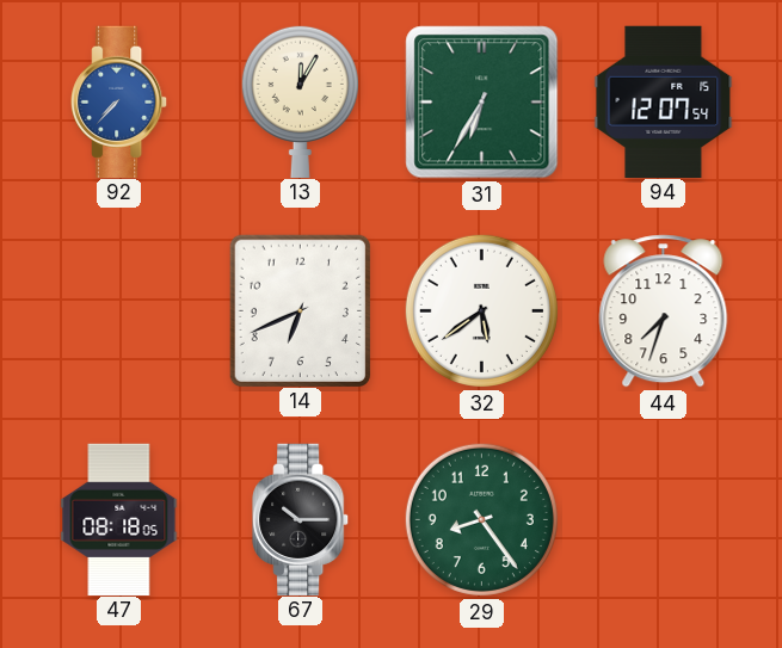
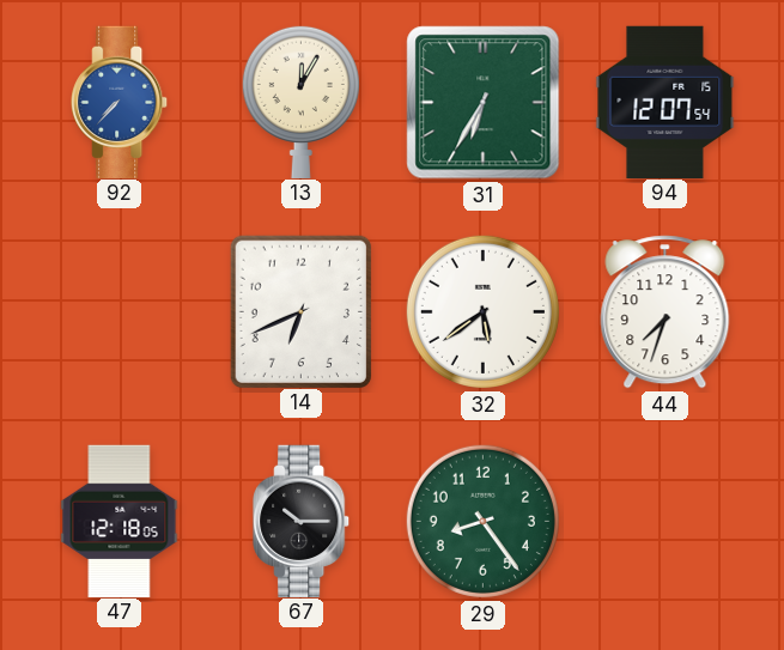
47: 08:18 -> 12:18 (120, 521)
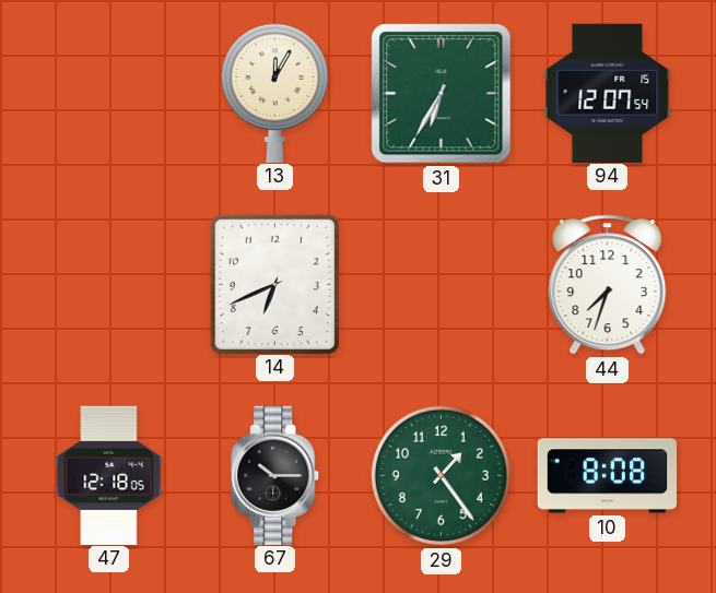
92: 7:37 -> none (120, 102)
32: 5:39 -> none (482, 311)
29: 8:24 -> 1:24 (441, 475)
10: none -> 8:08 (607, 476)
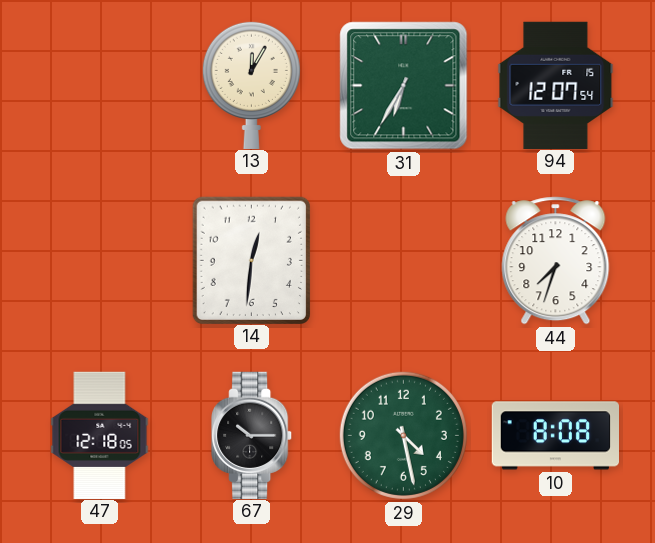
14: 6:41 -> 12:31 (251, 260)
29: 1:24 -> 4:28 (403, 435)
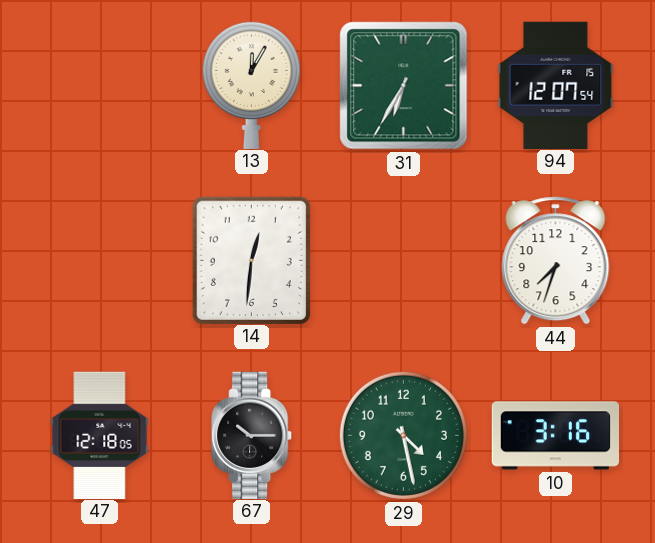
10: 8:08 -> 3:16 (555, 436)
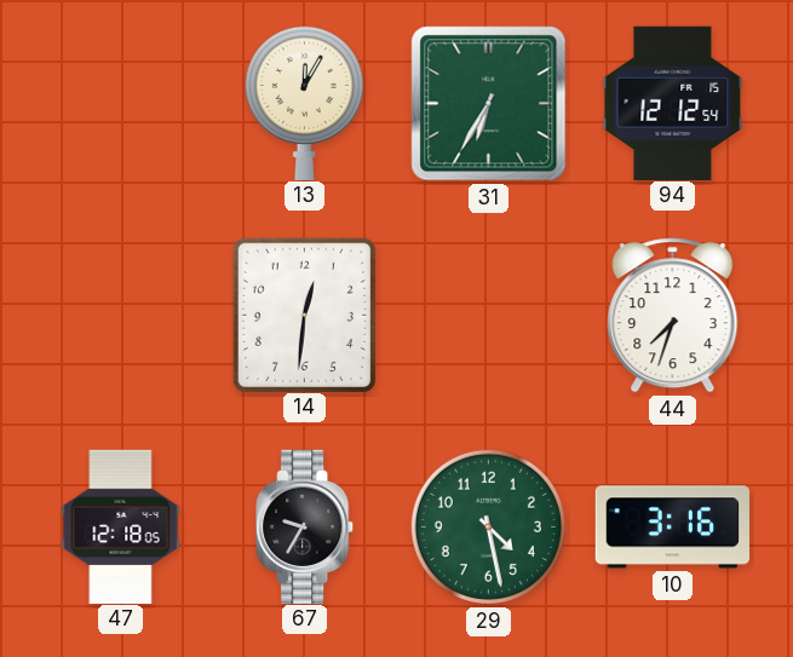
94: 12:07 -> 12:12 (673, 103)
67: 10:15 -> 9:35 (305, 526)
